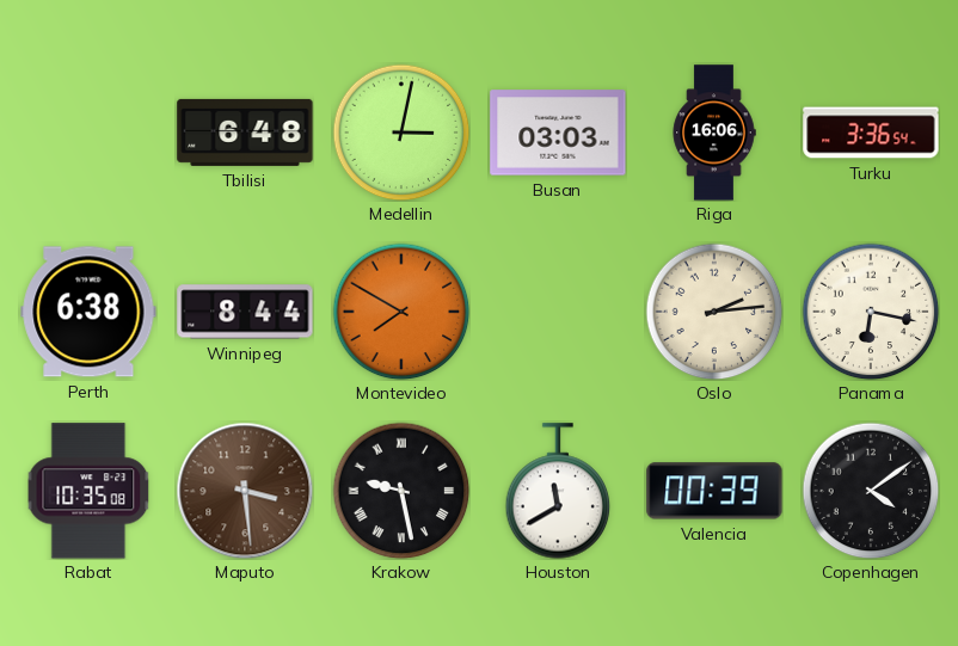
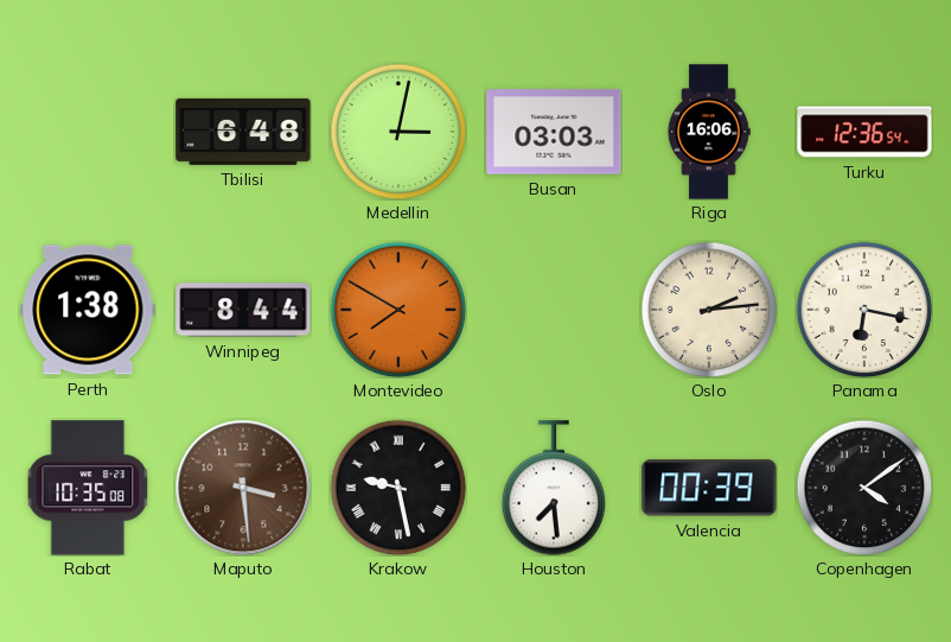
Turku: 3:36 -> 12:36 (864, 132)
Perth: 6:38 -> 1:38 (88, 310)
Houston: 11:40 -> 7:29 (554, 488)
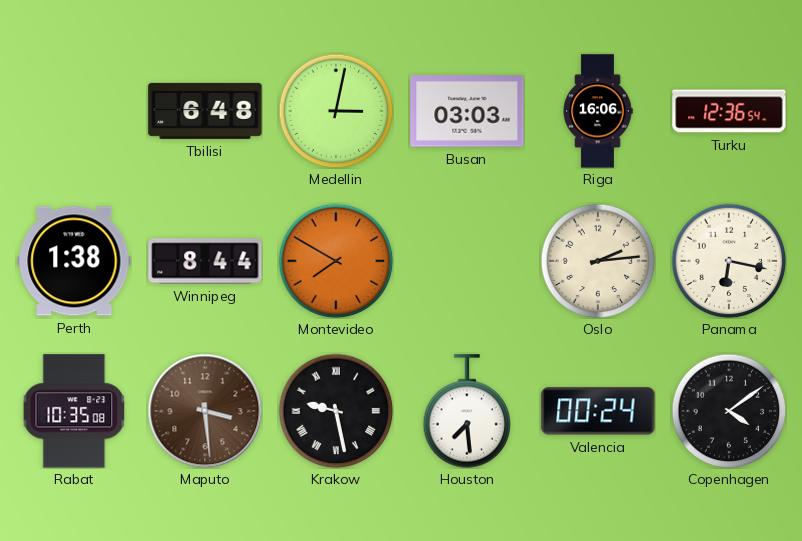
Valencia: 00:39 -> 00:24 (598, 411)
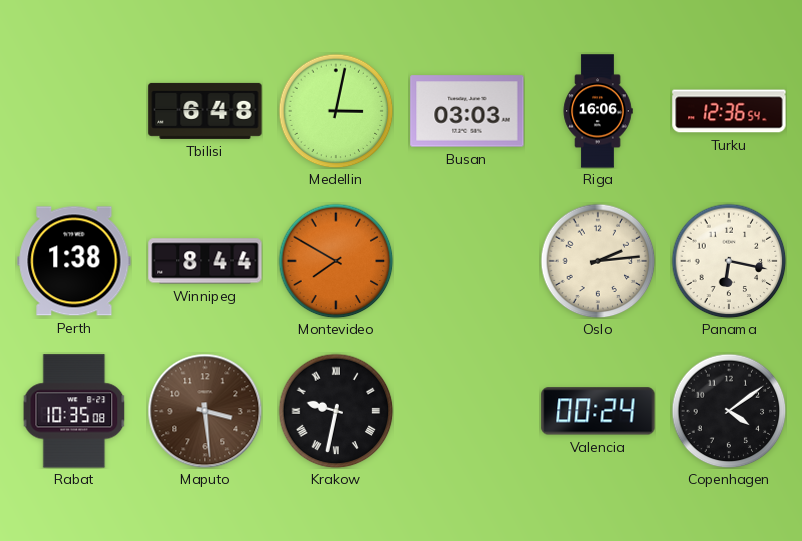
Krakow: 9:28 -> 9:32 (336, 411)
Houston: 7:29 -> none (467, 411)
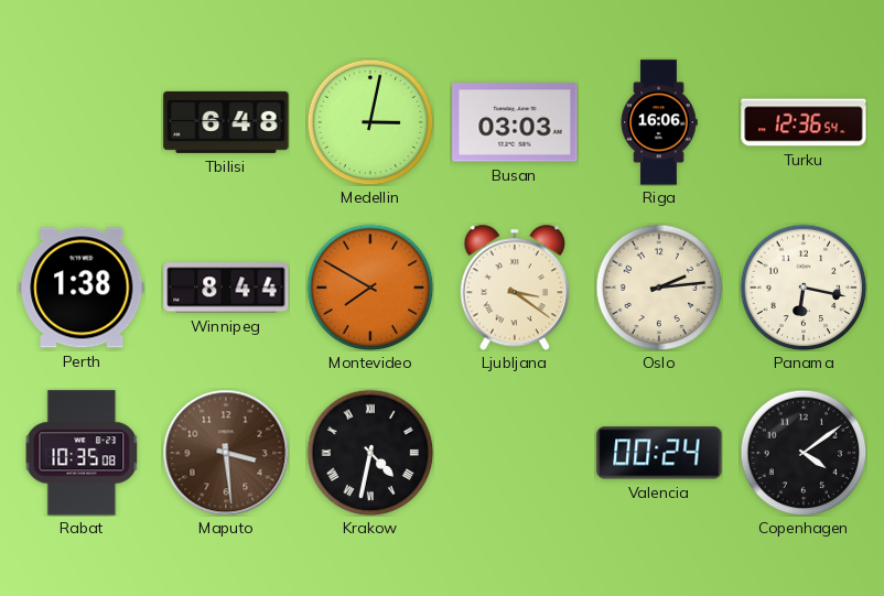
Ljubljana: none -> 3:21 (515, 288)
Krakow: 9:32 -> 4:32 (370, 453)
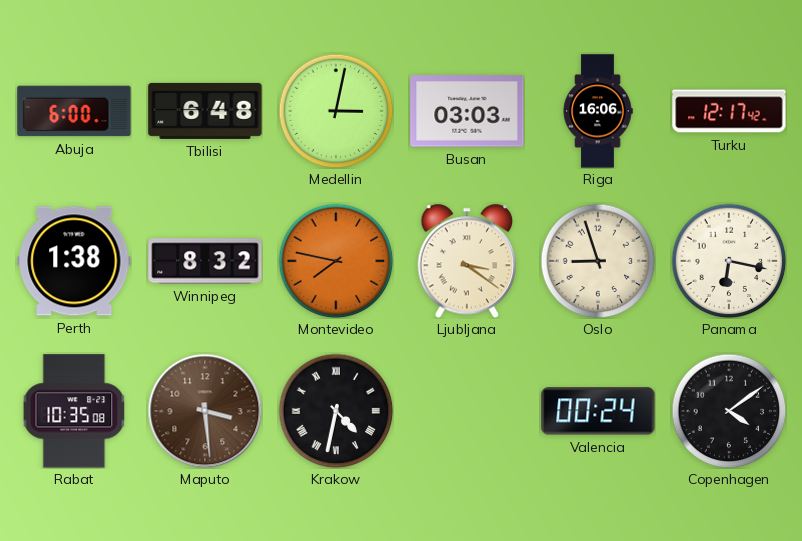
Abuja: none -> 6:00 (74, 111)
Turku: 12:36 -> 12:17 (729, 111)
Winnipeg: 8:44 -> 8:32 (205, 261)
Montevideo: 7:50 -> 7:47 (336, 261)
Oslo: 2:14 -> 8:57 (598, 261)
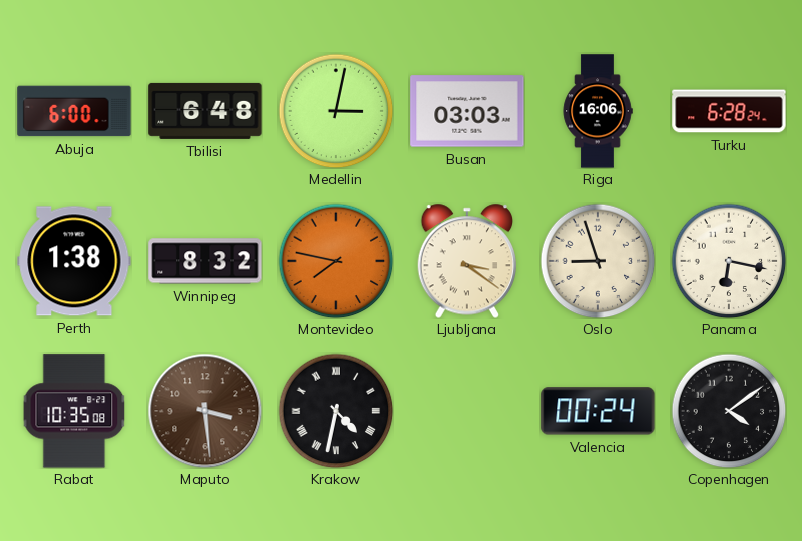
Turku: 12:17 -> 6:28 (729, 111)
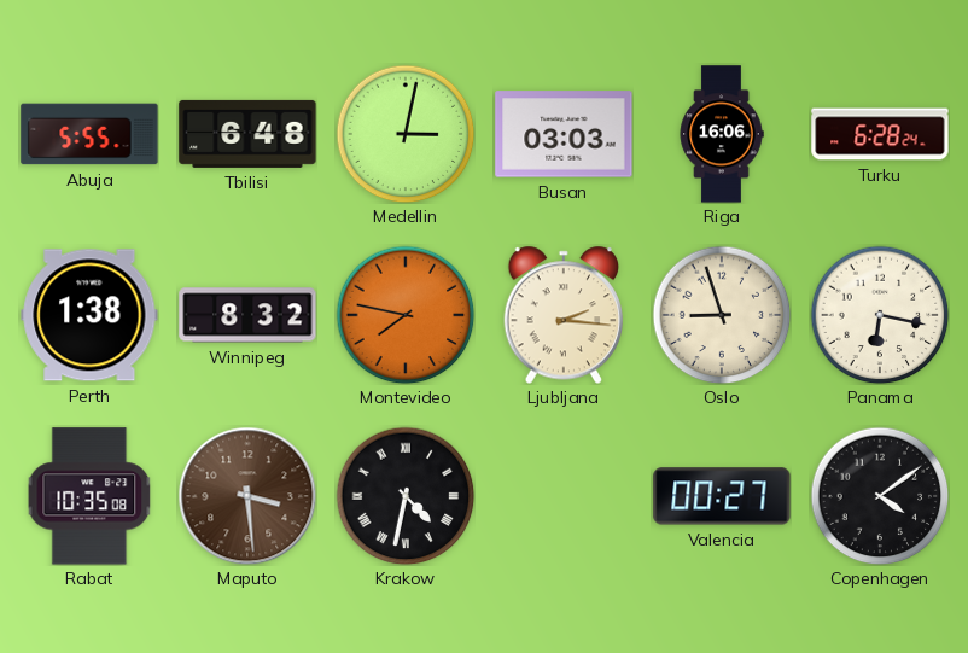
Abuja: 6:00 -> 5:55 (89, 134)
Ljubljana: 3:21 -> 2:16 (564, 315)
Valencia: 00:24 -> 00:27 (722, 496)
